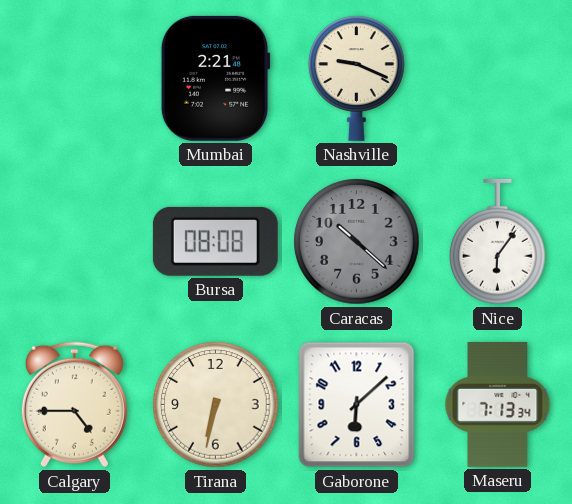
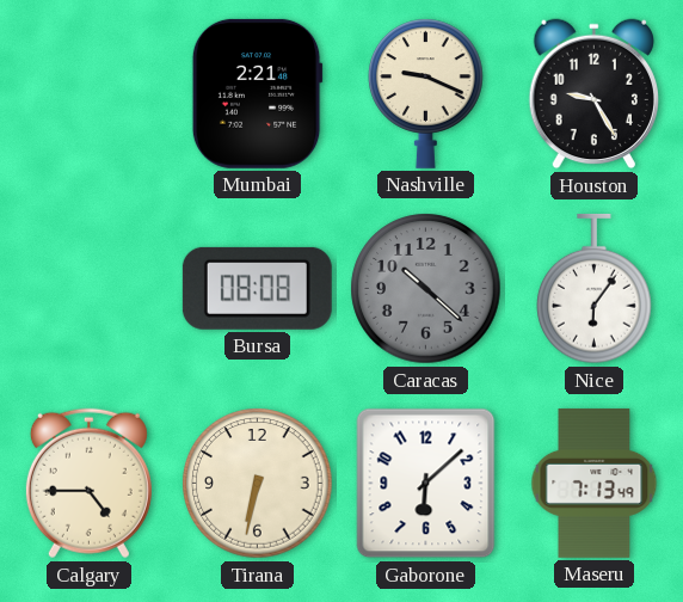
Houston: none -> 9:25 (593, 94)
Maseru: 7:13:34 -> 7:13:49 (595, 483)
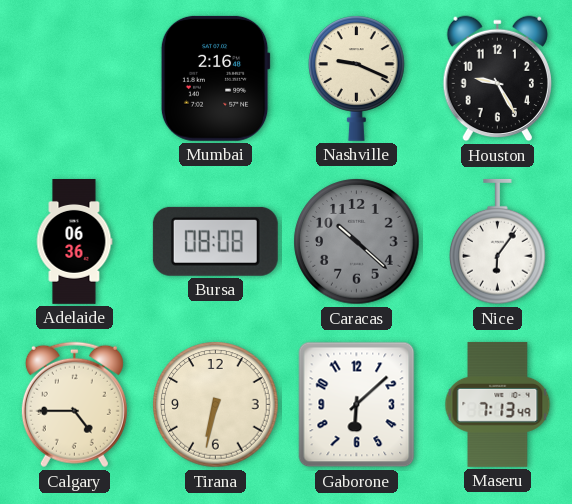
Mumbai: 2:21 -> 2:16 (215, 78)
Adelaide: none -> 06:36 (74, 242)
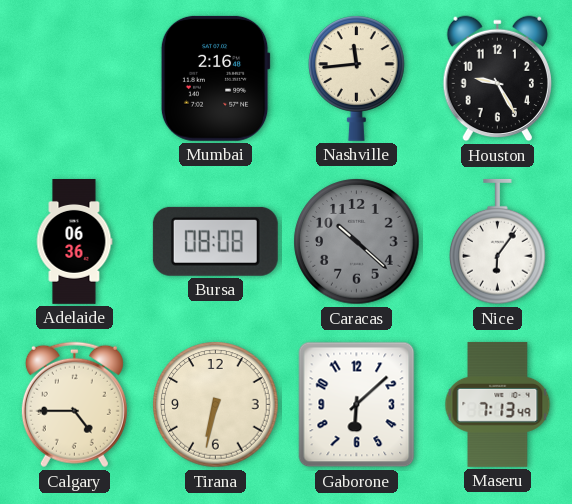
Nashville: 9:19 -> 11:44 (357, 78)
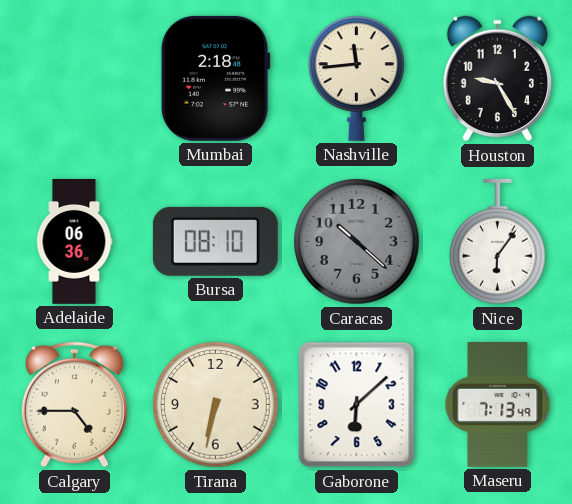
Mumbai: 2:16 -> 2:18 (215, 78)
Bursa: 08:08 -> 08:10 (215, 241)
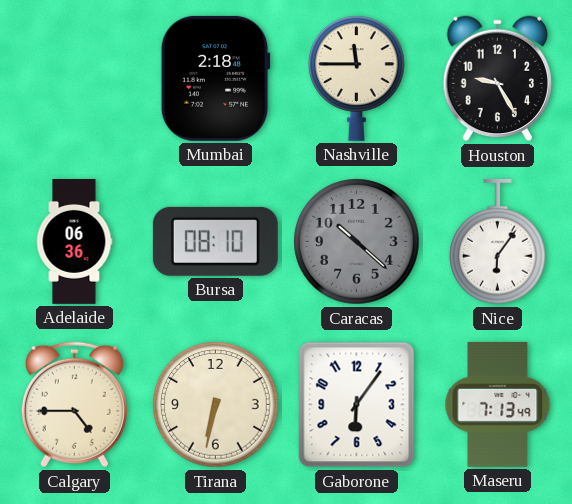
Nashville: 11:44 -> 11:45 (357, 78)
Gaborone: 6:08 -> 6:06 (357, 405)
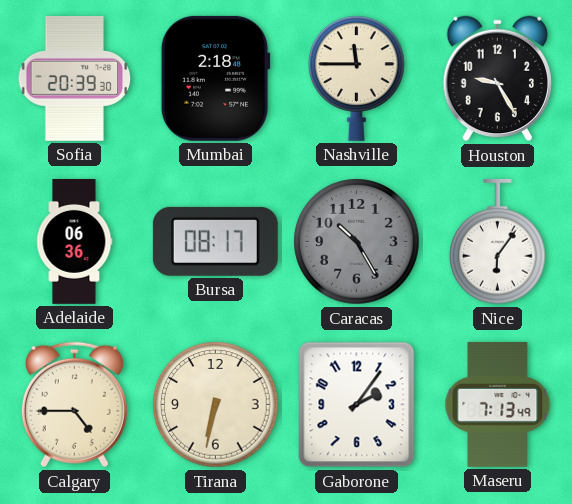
Sofia: none -> 20:39 (75, 78)
Bursa: 08:10 -> 08:17 (215, 241)
Caracas: 10:22 -> 10:25 (357, 242)
Gaborone: 6:06 -> 2:06 (357, 405)
